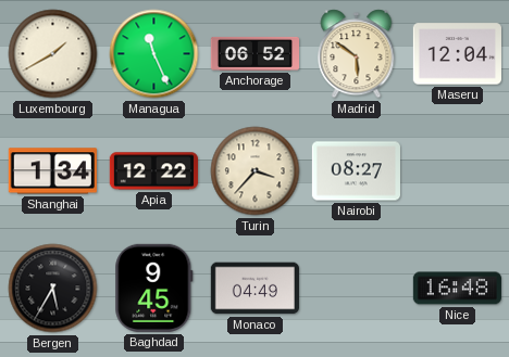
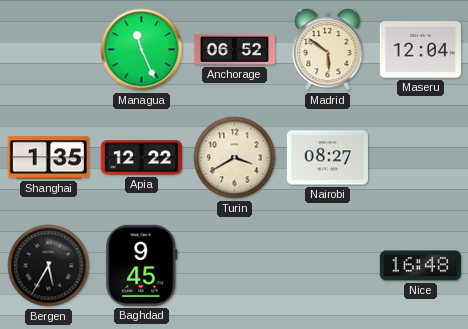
Luxembourg: 1:40 -> none (53, 54)
Shanghai: 1:34 -> 1:35 (48, 158)
Turin: 3:37 -> 3:40 (235, 158)
Monaco: 04:49 -> none (254, 289)
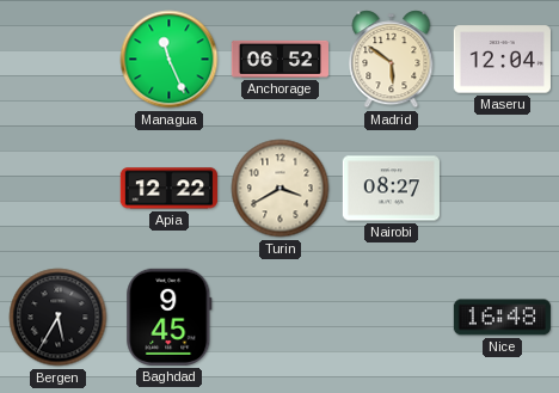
Shanghai: 1:35 -> none (48, 158)
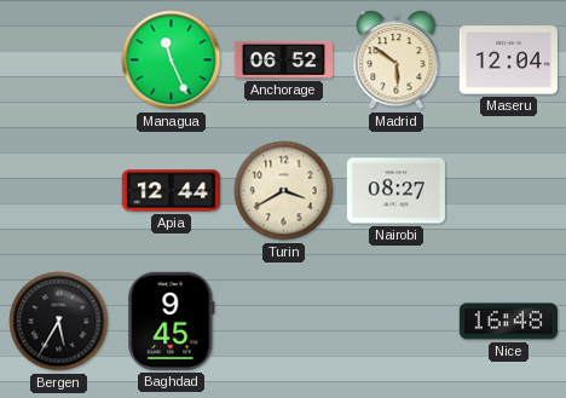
Apia: 12:22 -> 12:44 (171, 191)
